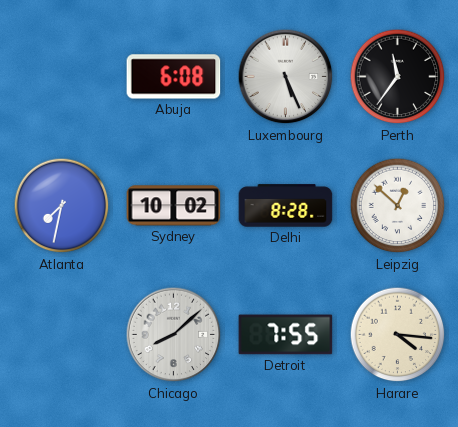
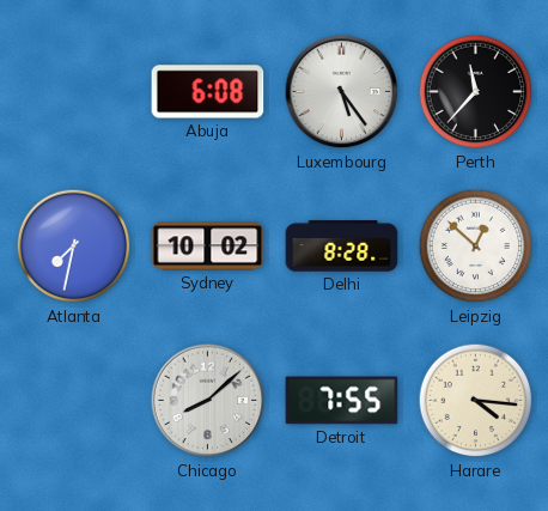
Luxembourg: 5:26 -> 5:24 (342, 92)
Perth: 11:36 -> 11:37 (476, 92)
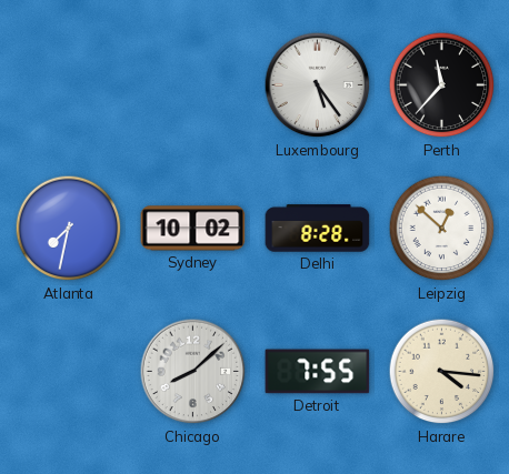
Abuja: 6:08 -> none (208, 92)
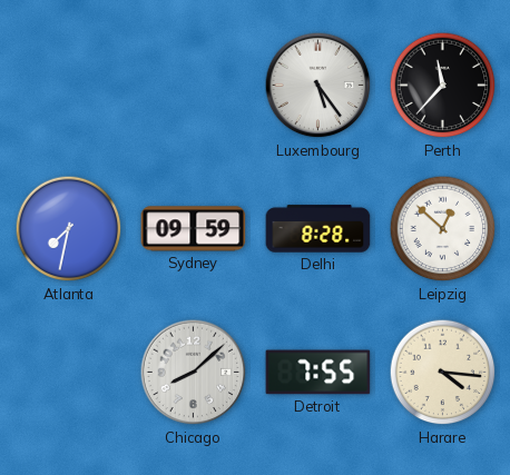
Sydney: 10:02 -> 09:59 (194, 229)
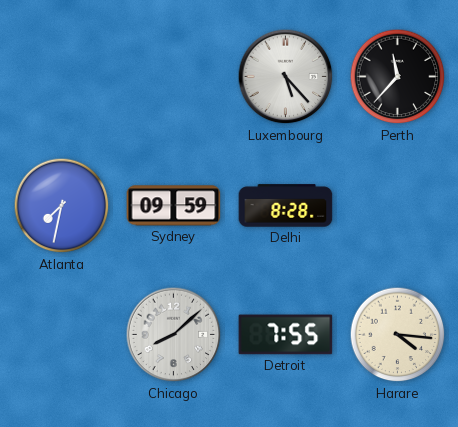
Luxembourg: 5:24 -> 5:23 (286, 77)
Leipzig: 12:52 -> none (443, 229)
